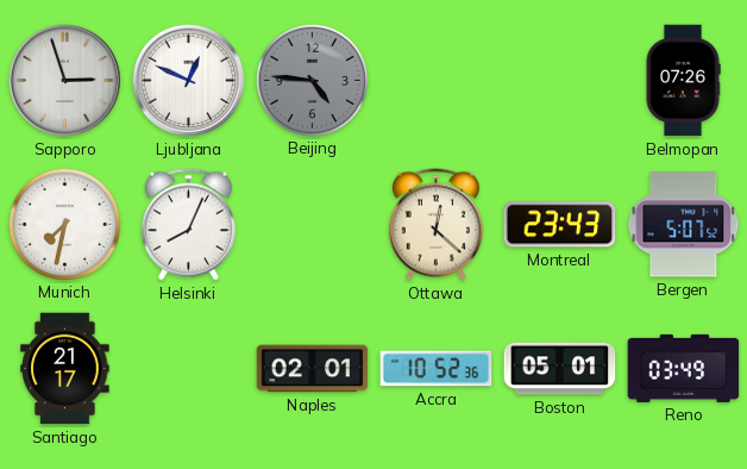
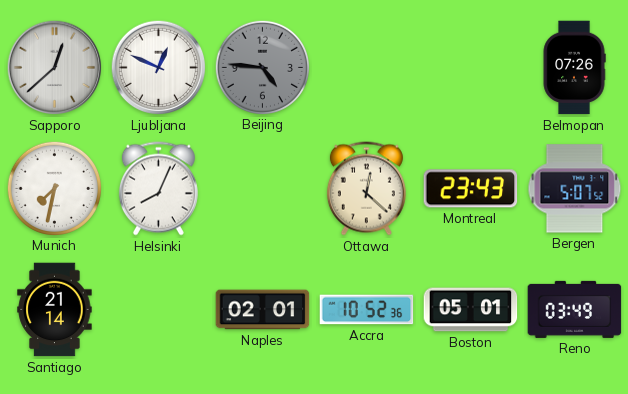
Sapporo: 2:57 -> 12:38 (55, 68)
Santiago: 21:17 -> 21:14 (55, 310)
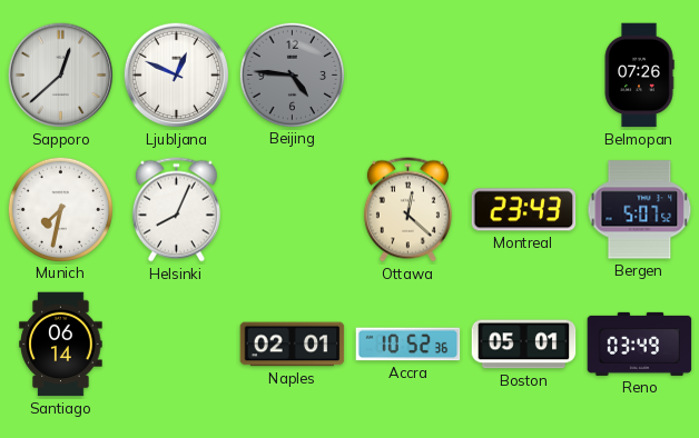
Santiago: 21:14 -> 06:14 (61, 345)
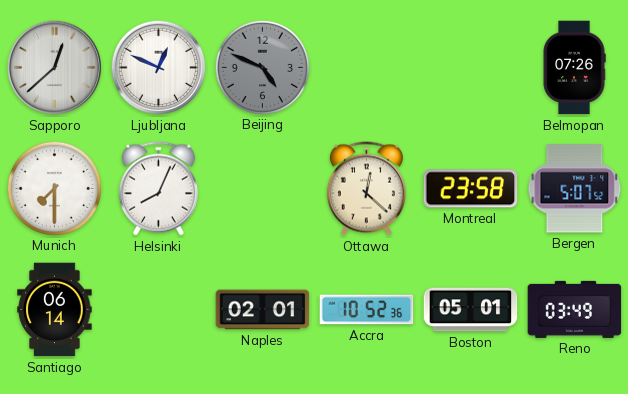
Beijing: 4:46 -> 4:49 (262, 67)
Munich: 7:32 -> 7:30 (54, 188)
Montreal: 23:43 -> 23:58 (471, 189)
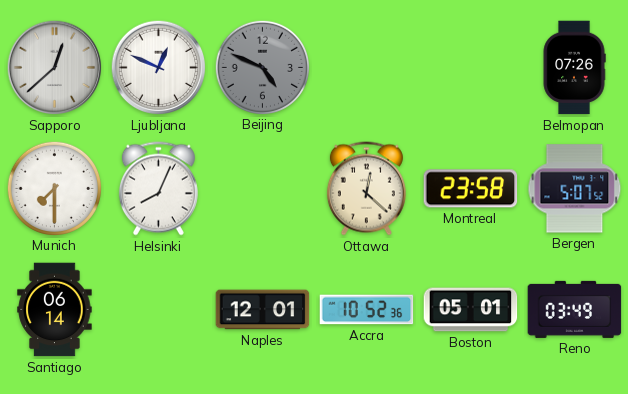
Naples: 02:01 -> 12:01 (263, 310)
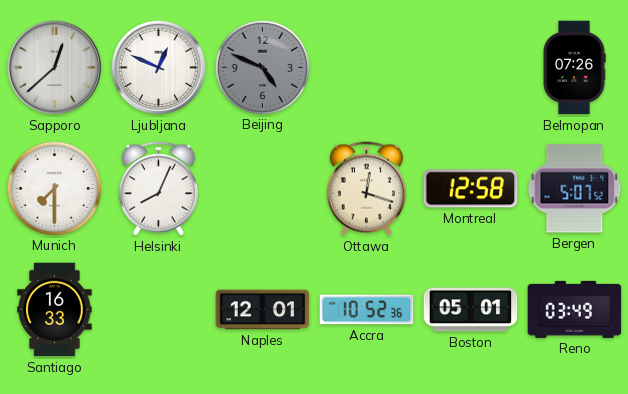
Ottawa: 12:22 -> 12:18 (366, 189)
Montreal: 23:58 -> 12:58 (471, 189)
Santiago: 06:14 -> 16:33 (55, 310)
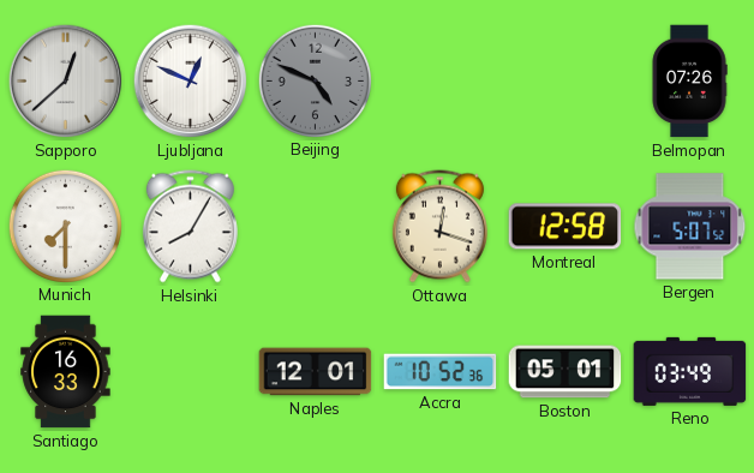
Helsinki: 8:04 -> 8:05 (190, 227)
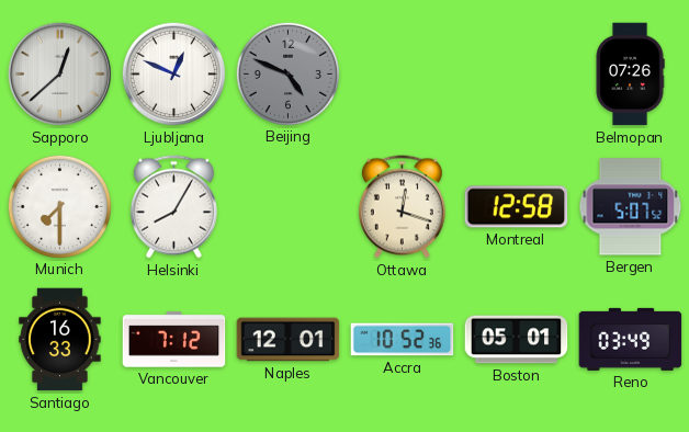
Vancouver: none -> 7:12 (174, 340)
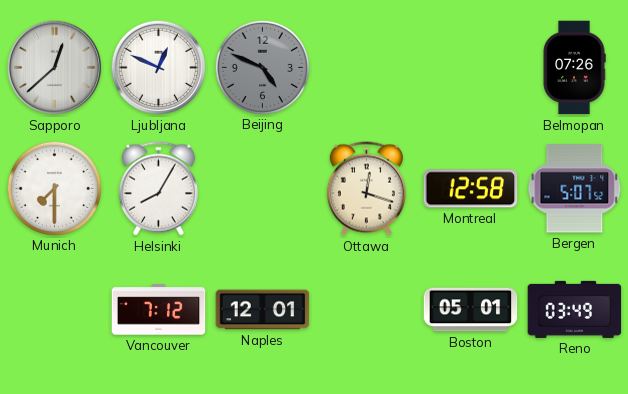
Santiago: 16:33 -> none (60, 340)
Accra: 10:52 -> none (403, 340)
